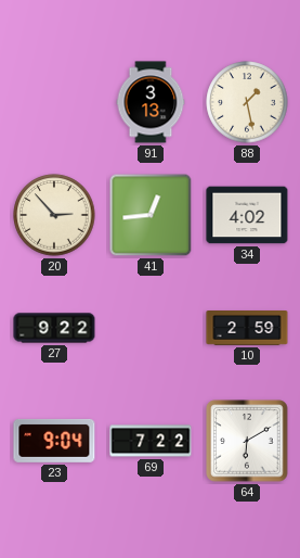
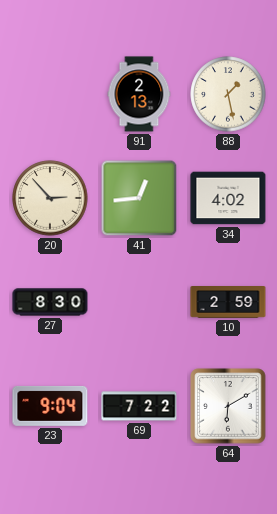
91: 3:13 -> 2:13 (139, 94)
27: 9:22 -> 8:30 (50, 302)
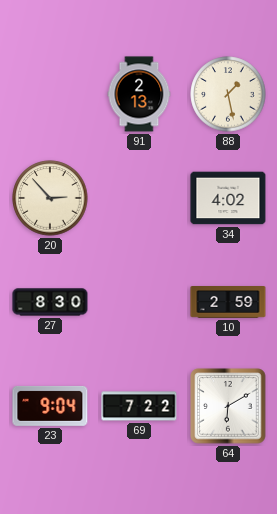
41: 12:44 -> none (139, 198)
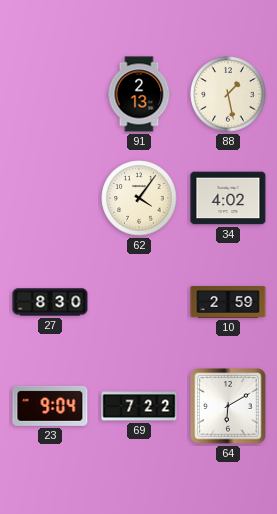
20: 2:53 -> none (50, 198)
62: none -> 4:06 (139, 198)
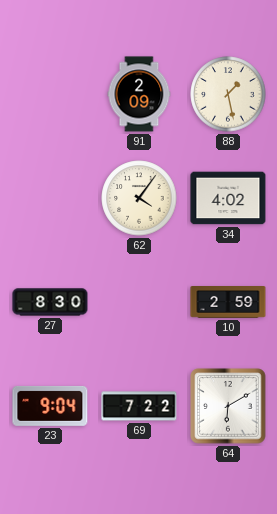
91: 2:13 -> 2:09 (139, 94)
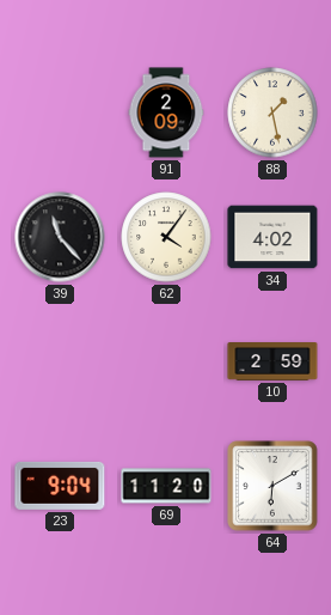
39: none -> 11:23 (60, 237)
27: 8:30 -> none (50, 302)
69: 7:22 -> 11:20 (166, 486)
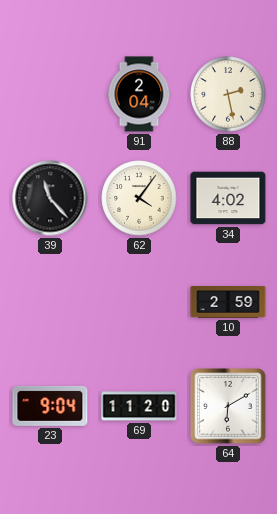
91: 2:09 -> 2:04 (139, 94)
88: 1:28 -> 2:28 (228, 94)
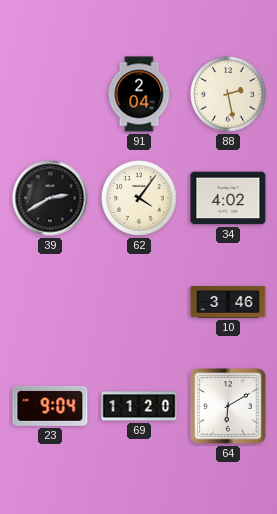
39: 11:23 -> 2:40 (50, 198)
10: 2:59 -> 3:46 (228, 303)
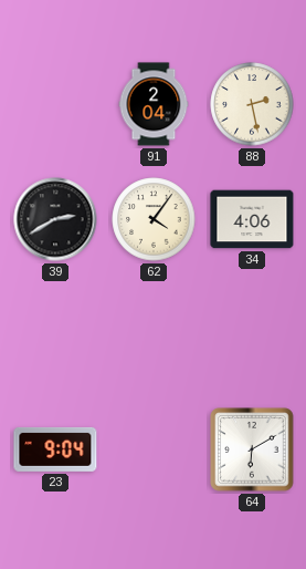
34: 4:02 -> 4:06 (252, 219)
10: 3:46 -> none (228, 303)
69: 11:20 -> none (139, 406)
